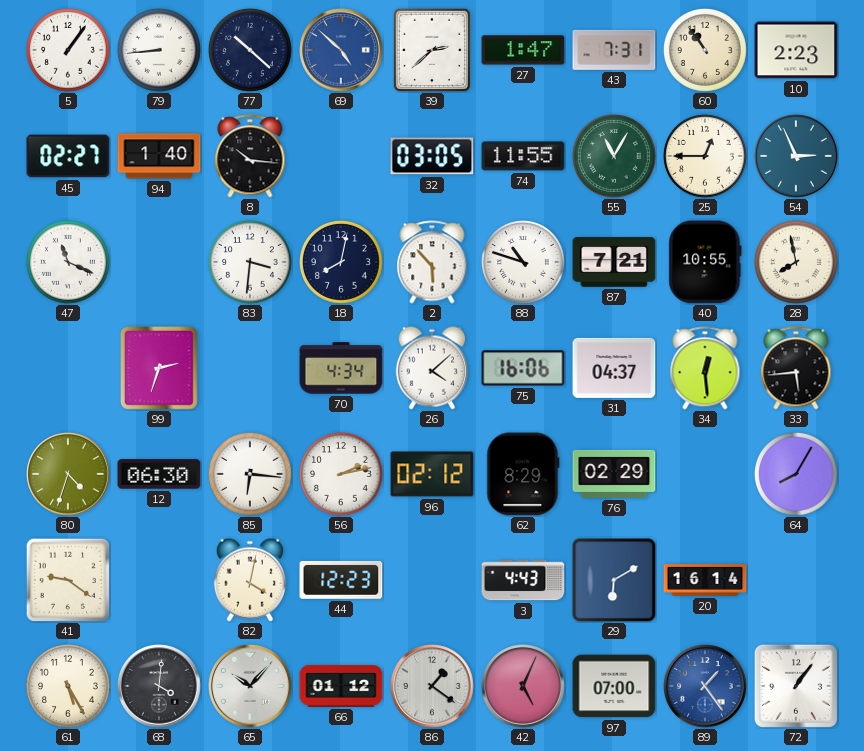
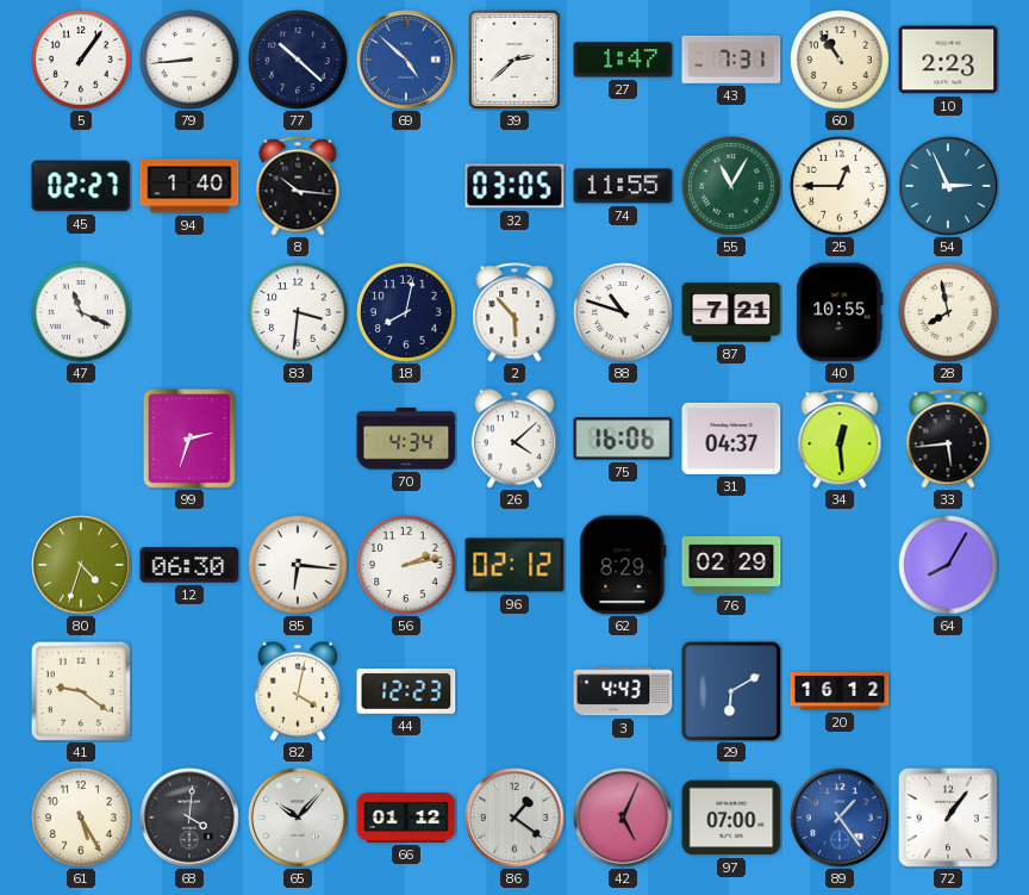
20: 16:14 -> 16:12 (840, 691)
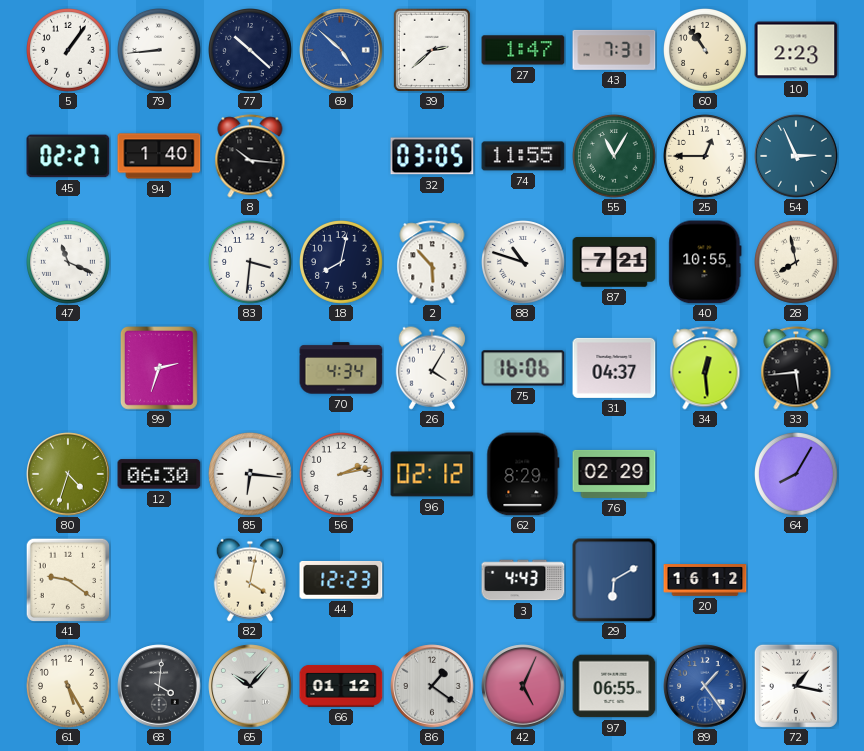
26: 4:08 -> 4:05 (431, 368)
97: 07:00 -> 06:55 (614, 686)
72: 1:06 -> 1:17 (796, 686)
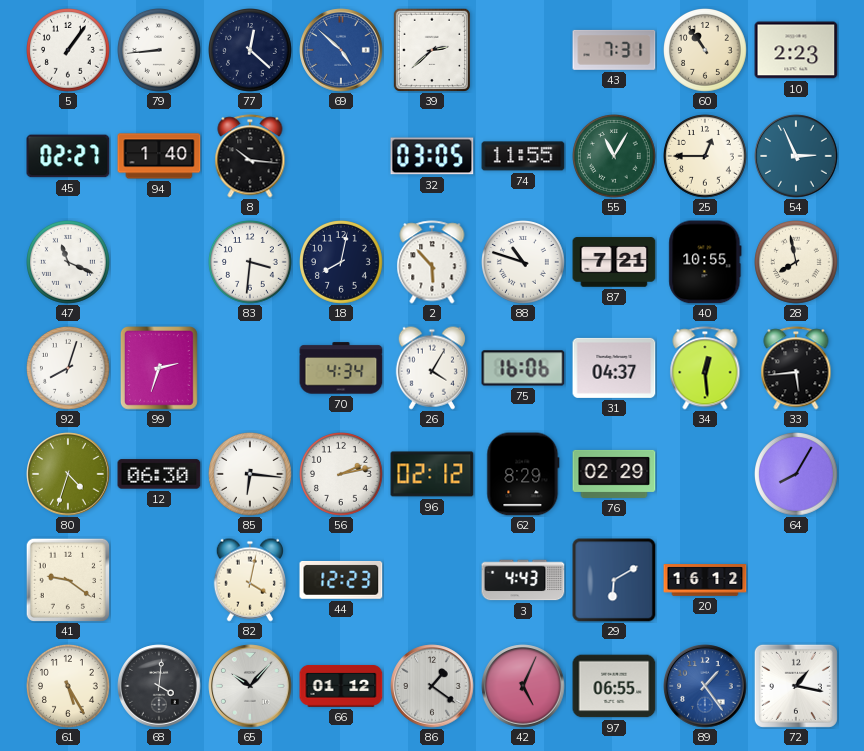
77: 10:22 -> 12:22 (251, 51)
27: 1:47 -> none (523, 50)
92: none -> 8:03 (69, 369)
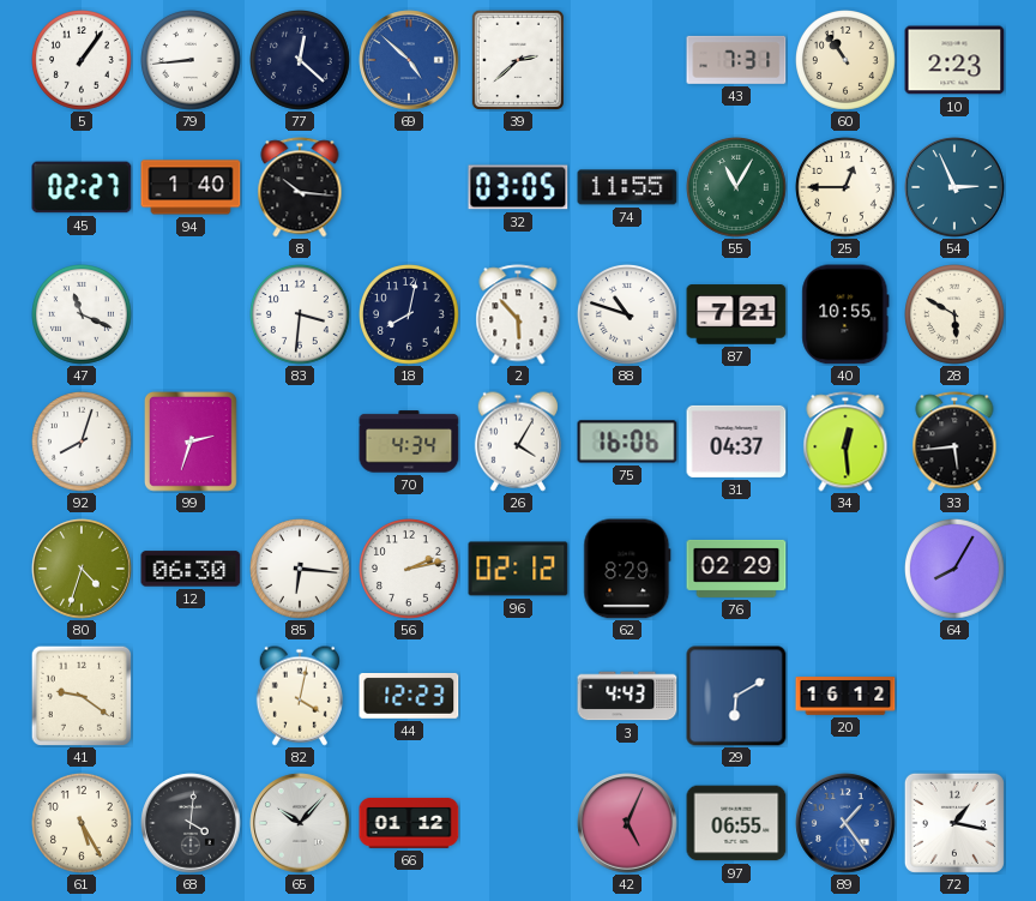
28: 7:58 -> 5:50 (956, 316)
86: 1:21 -> none (432, 686)
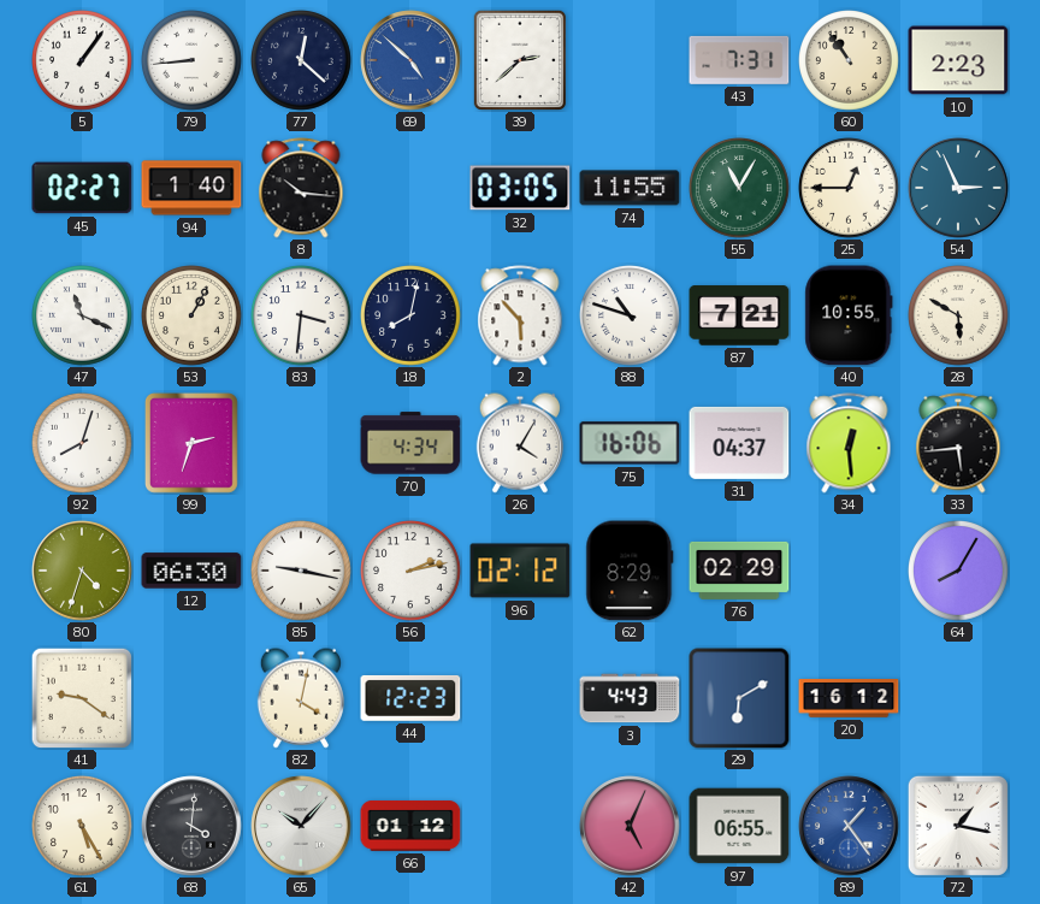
53: none -> 1:05 (193, 317)
85: 6:16 -> 9:17 (302, 572)
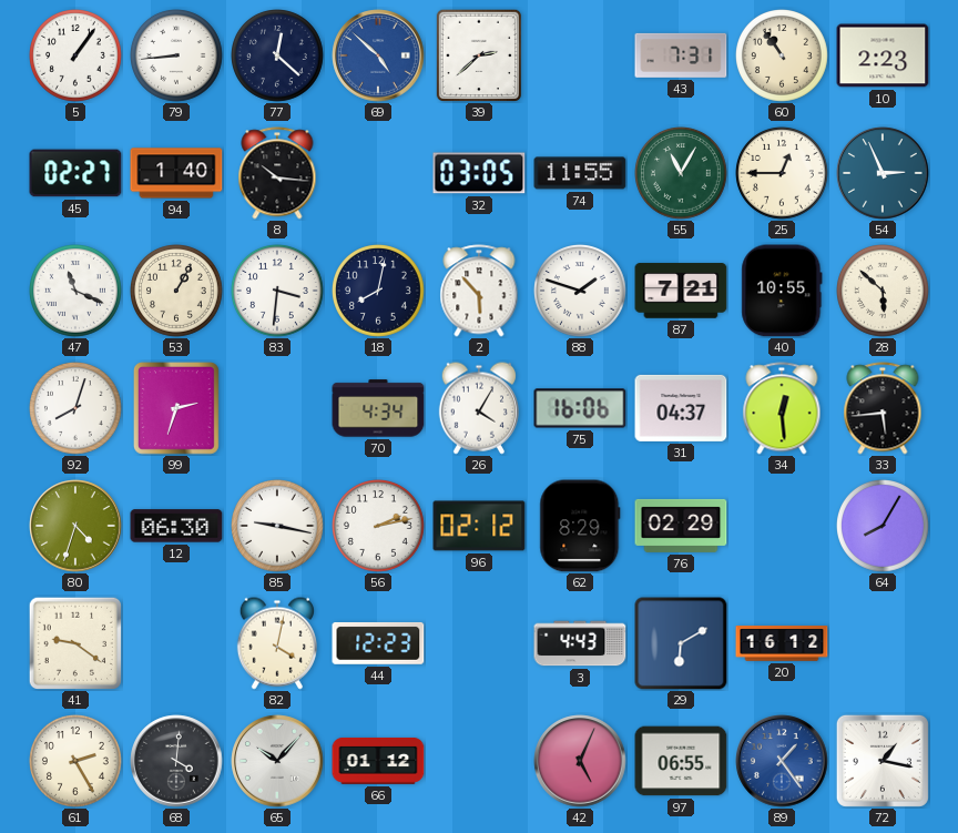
88: 10:48 -> 1:48 (581, 292)
28: 5:50 -> 5:52 (884, 292)
61: 5:25 -> 2:25 (77, 762)
